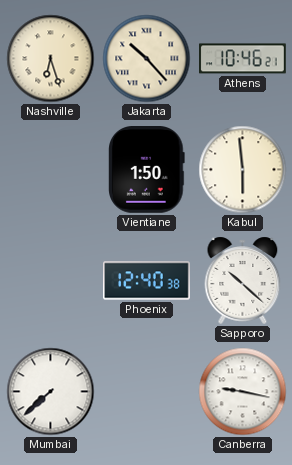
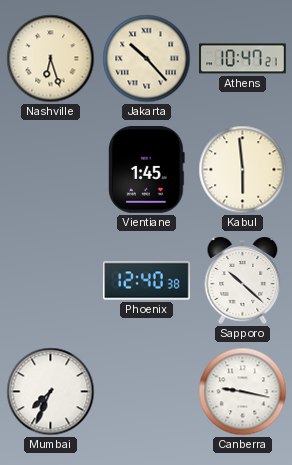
Athens: 10:46 -> 10:47 (243, 59)
Vientiane: 1:50 -> 1:45 (147, 170)
Mumbai: 7:38 -> 7:34 (51, 392)
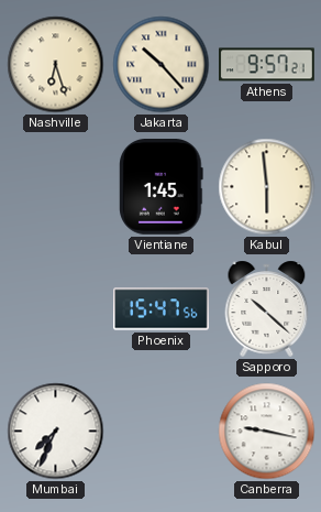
Athens: 10:47 -> 9:57 (267, 65)
Phoenix: 12:40 -> 15:47 (162, 309)
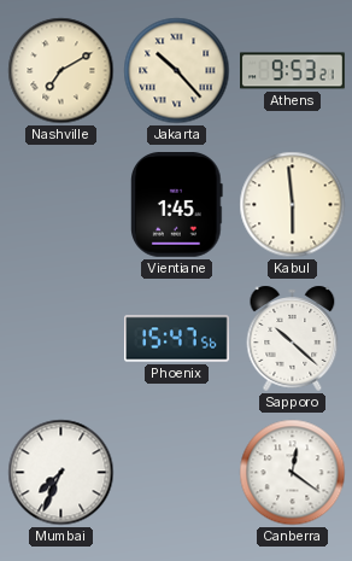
Nashville: 6:27 -> 7:10 (61, 71)
Athens: 9:57 -> 9:53 (293, 71)
Canberra: 9:17 -> 12:21 (293, 473)
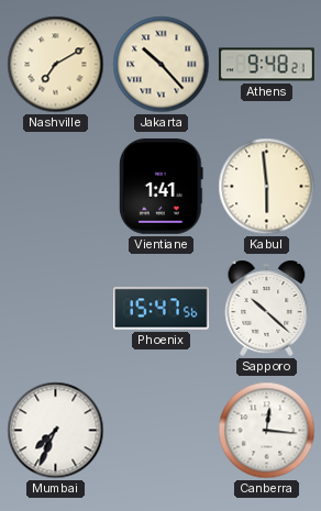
Athens: 9:53 -> 9:48 (267, 65)
Vientiane: 1:45 -> 1:41 (162, 187)
Canberra: 12:21 -> 12:16 (267, 431)
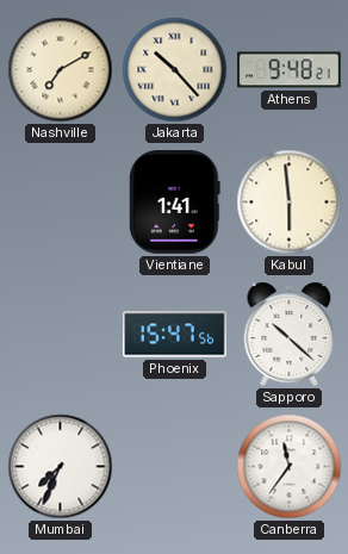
Canberra: 12:16 -> 11:36 (290, 467)
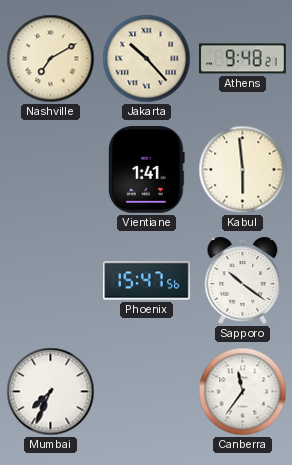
Sapporo: 10:22 -> 10:21 (243, 280)
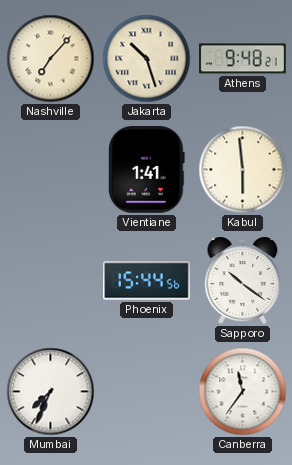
Nashville: 7:10 -> 7:07 (51, 59)
Jakarta: 10:23 -> 10:27 (147, 59)
Phoenix: 15:47 -> 15:44 (147, 281)
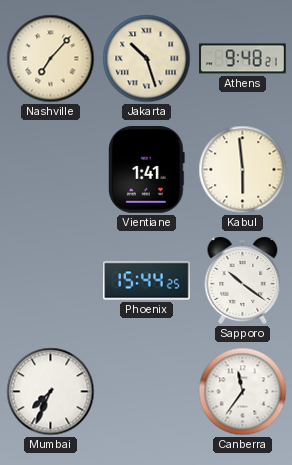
Phoenix: 15:44:56 -> 15:44:25 (147, 281)
